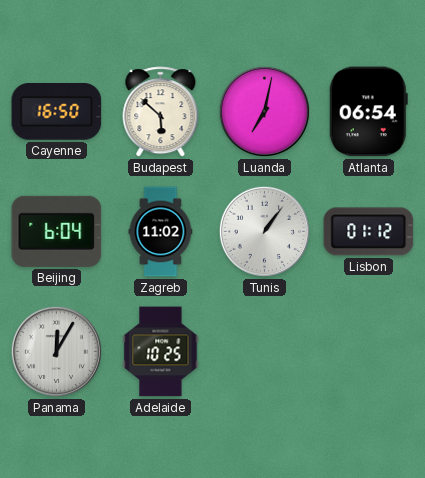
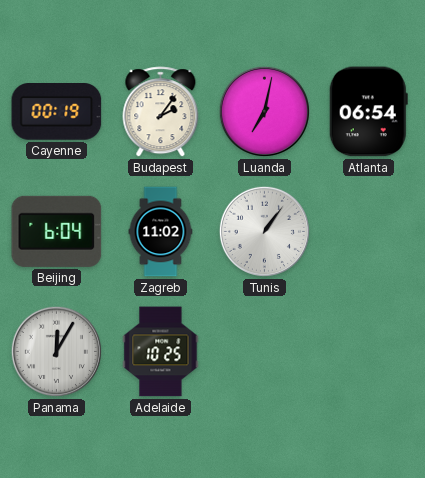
Cayenne: 16:50 -> 00:19 (57, 112)
Budapest: 5:52 -> 2:06 (161, 112)
Lisbon: 01:12 -> none (369, 232)
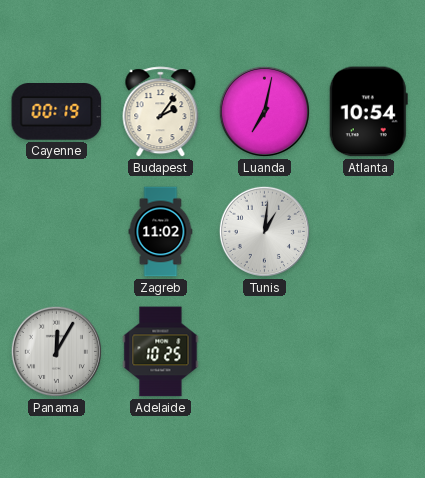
Atlanta: 06:54 -> 10:54 (368, 112)
Beijing: 6:04 -> none (57, 231)
Tunis: 1:06 -> 1:01 (264, 231)
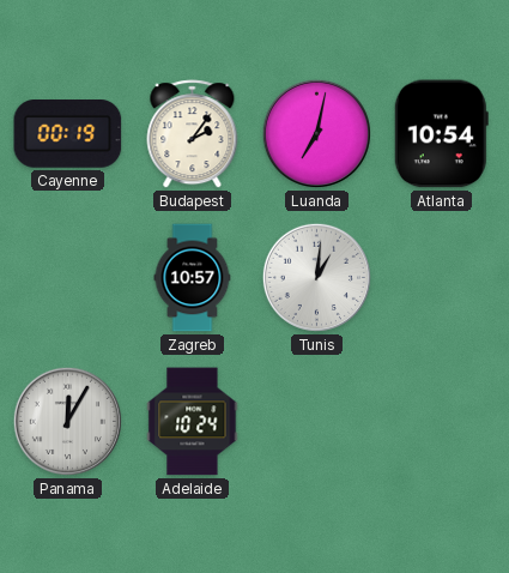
Zagreb: 11:02 -> 10:57 (193, 278)
Adelaide: 10:25 -> 10:24 (193, 422)
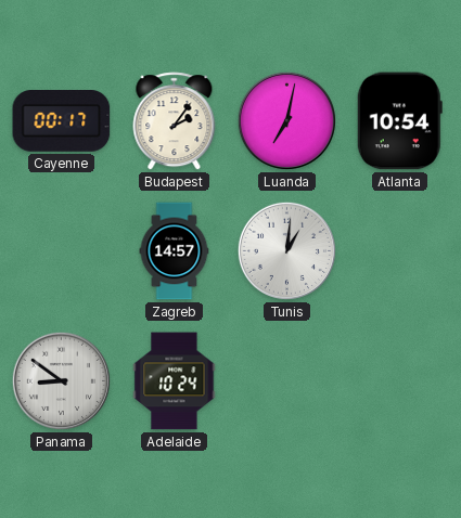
Cayenne: 00:19 -> 00:17 (62, 121)
Zagreb: 10:57 -> 14:57 (175, 251)
Panama: 12:05 -> 8:51 (61, 380)
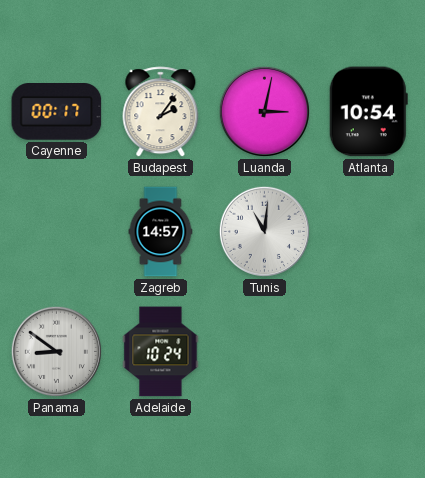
Luanda: 7:02 -> 3:02 (264, 111)
Tunis: 1:01 -> 11:01 (264, 231)
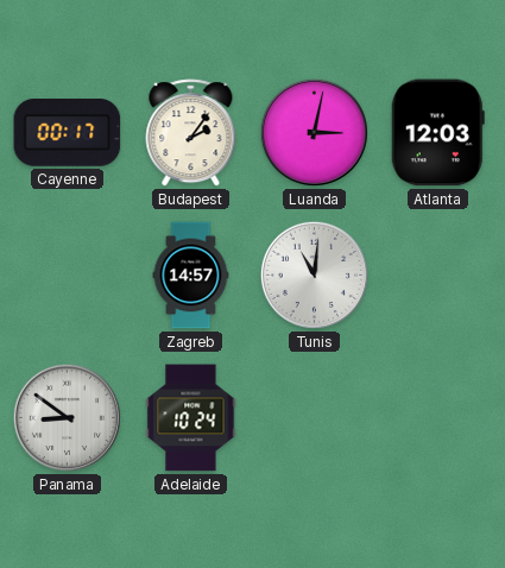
Atlanta: 10:54 -> 12:03 (437, 133)
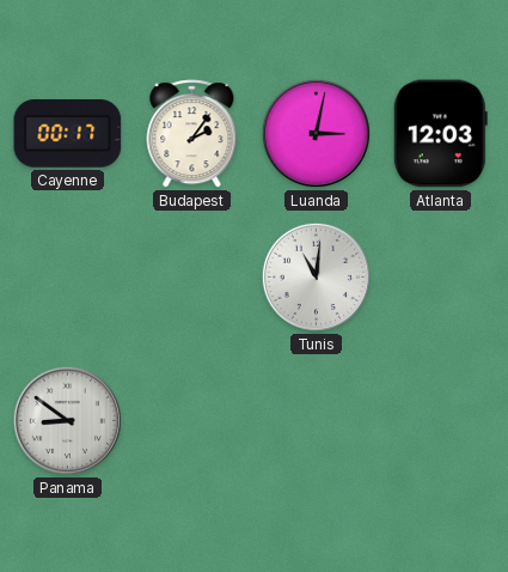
Zagreb: 14:57 -> none (191, 276)
Adelaide: 10:24 -> none (191, 418)
